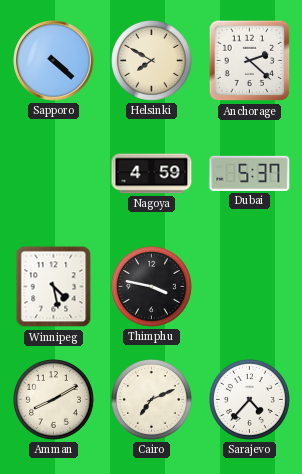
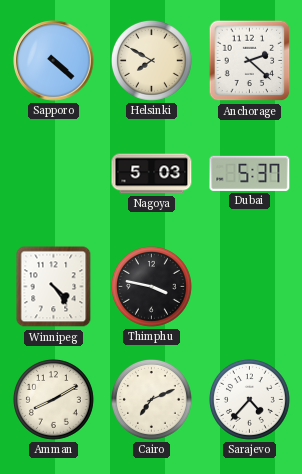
Nagoya: 4:59 -> 5:03 (152, 174)
Winnipeg: 4:28 -> 4:24 (54, 287)
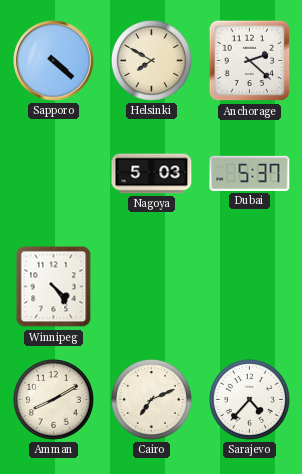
Thimphu: 3:47 -> none (152, 287)
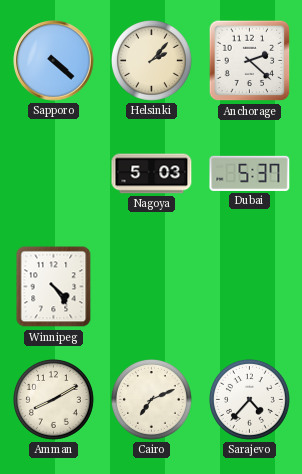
Helsinki: 7:50 -> 2:07 (152, 61)
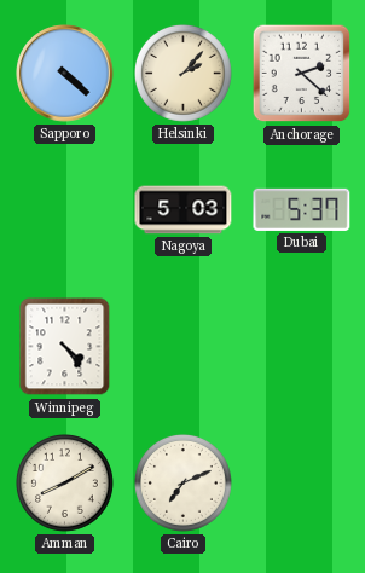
Sarajevo: 4:37 -> none (250, 400)
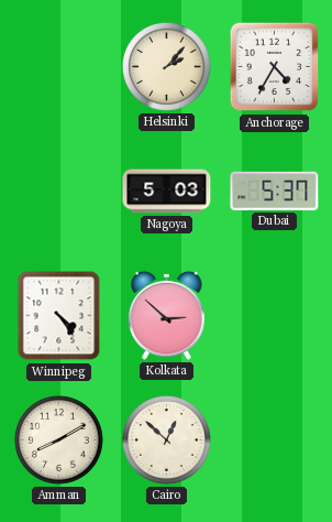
Sapporo: 4:22 -> none (65, 74)
Anchorage: 2:22 -> 4:35 (275, 67)
Kolkata: none -> 2:52 (167, 315)
Cairo: 7:11 -> 12:52 (167, 441)
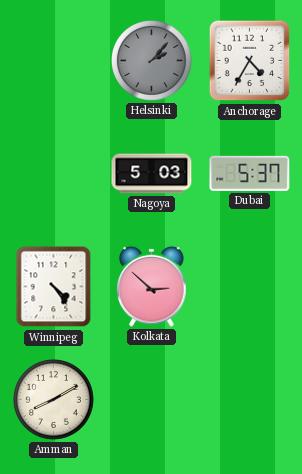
Helsinki dial: cream -> grey (152, 61)
Cairo: 12:52 -> none (167, 441)
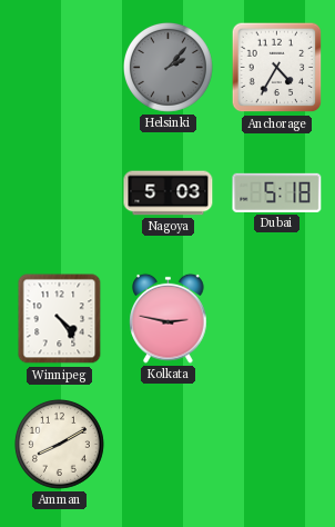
Dubai: 5:37 -> 5:18 (277, 192)
Kolkata: 2:52 -> 2:47 (169, 318)
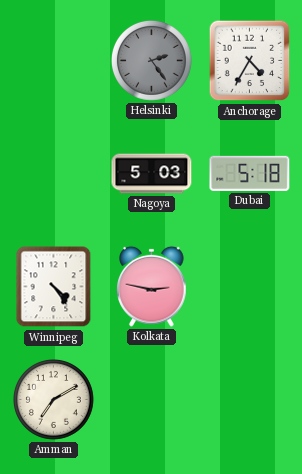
Helsinki: 2:07 -> 2:24 (152, 61)
Amman: 8:10 -> 7:10 (54, 400)
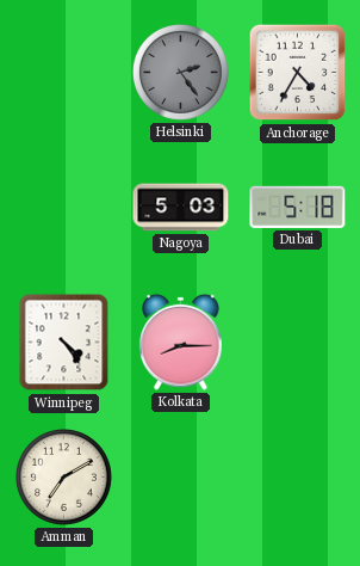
Kolkata: 2:47 -> 8:15 (181, 342)
